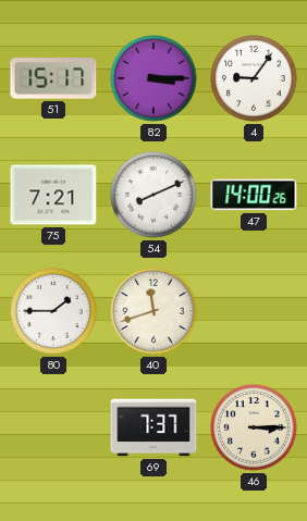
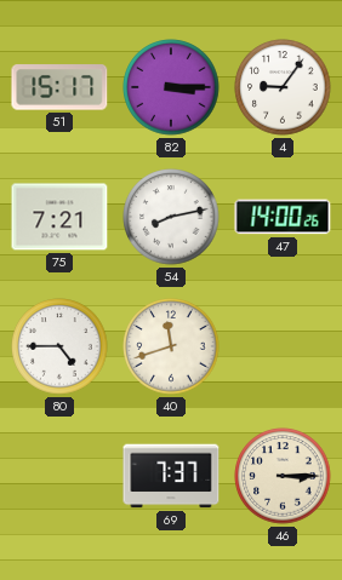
54: 8:11 -> 8:13 (171, 217)
80: 1:45 -> 4:45 (59, 346)
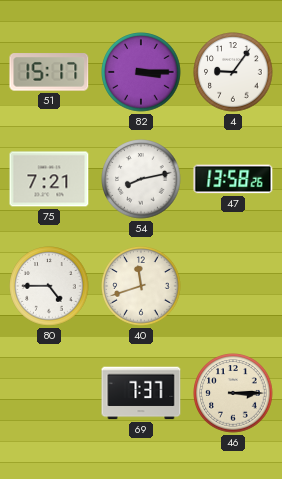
47: 14:00 -> 13:58 (233, 179)
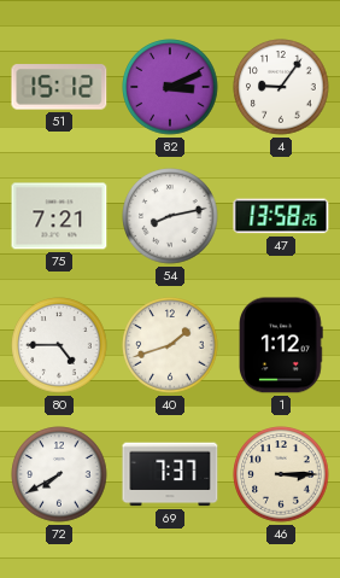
51: 15:17 -> 15:12 (59, 87)
82: 3:15 -> 3:11 (170, 87)
40: 11:42 -> 1:42 (170, 345)
1: none -> 1:12 (282, 345)
72: none -> 7:40 (59, 474)
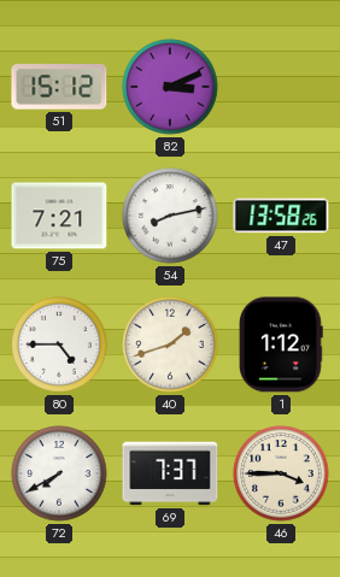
4: 9:06 -> none (281, 87)
46: 3:15 -> 3:45 (281, 473)
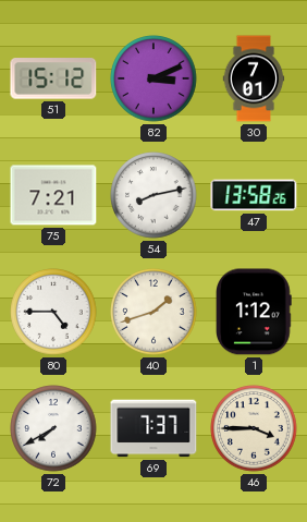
30: none -> 7:01 (254, 78)
